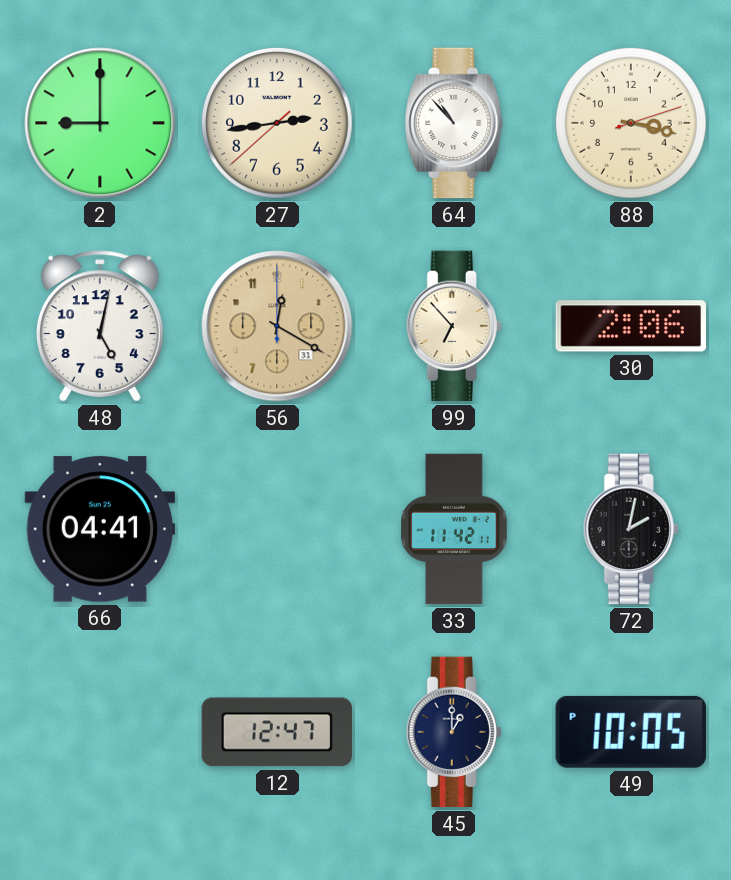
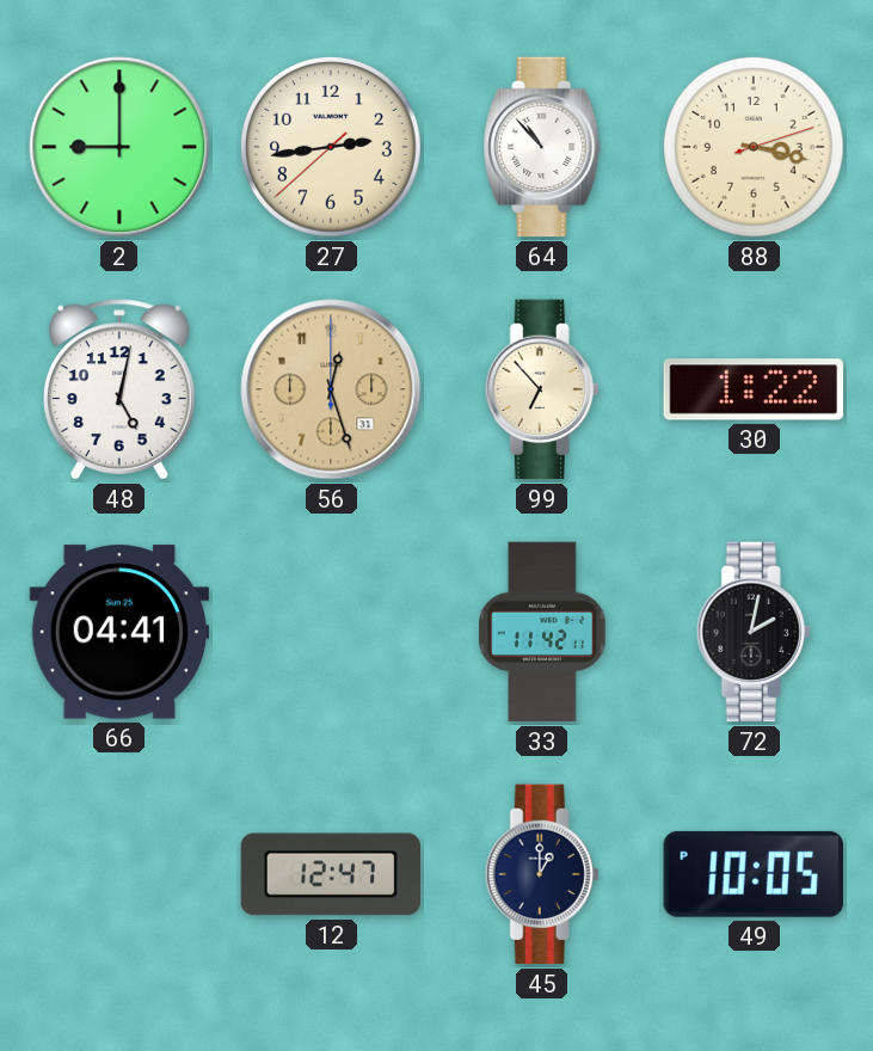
56: 12:20 -> 12:27 (331, 389)
30: 2:06 -> 1:22 (754, 389)
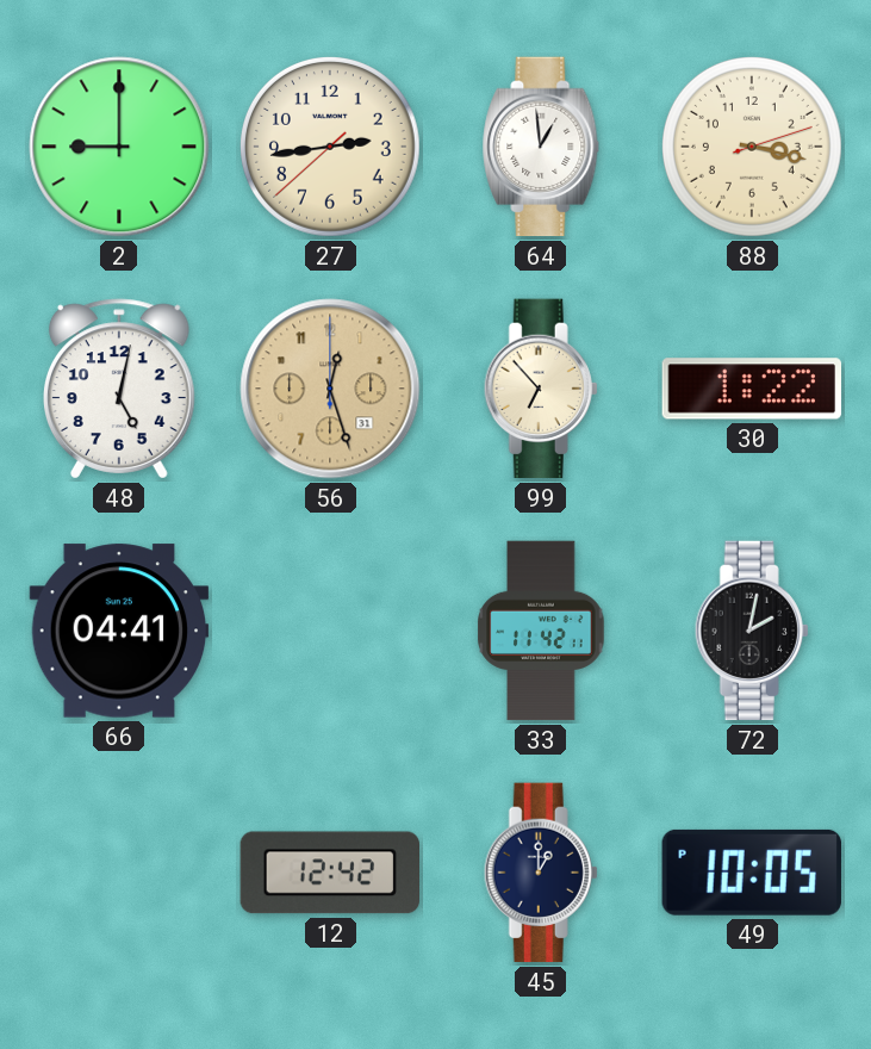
64: 10:53 -> 12:59 (541, 147)
12: 12:47 -> 12:42 (329, 873)
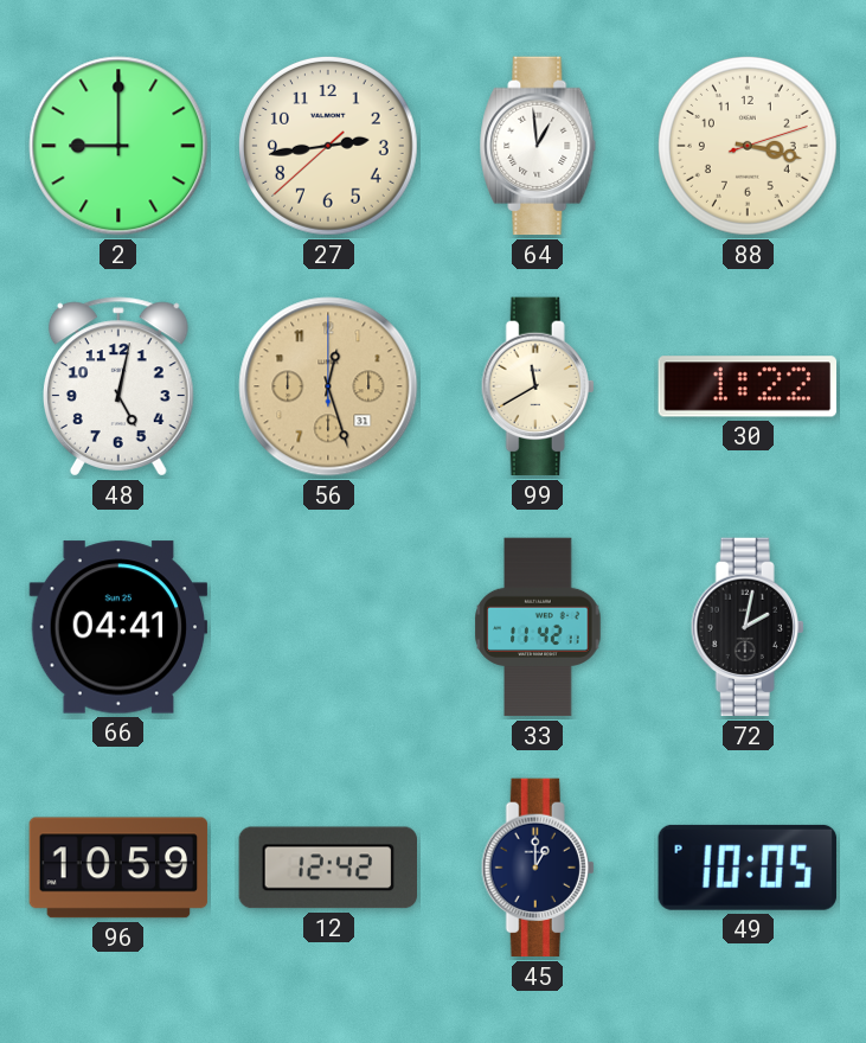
99: 6:53 -> 11:40 (538, 386)
96: none -> 10:59 (118, 868)
